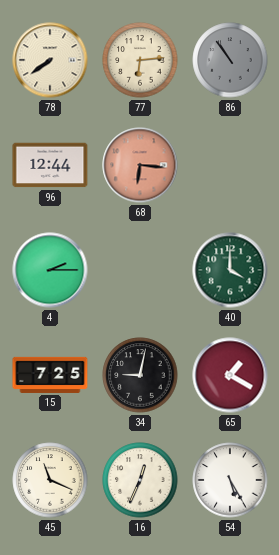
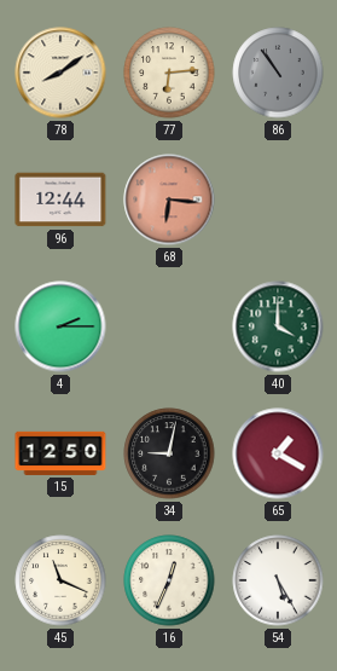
78: 7:39 -> 8:09 (60, 73)
15: 7:25 -> 12:50 (60, 453)
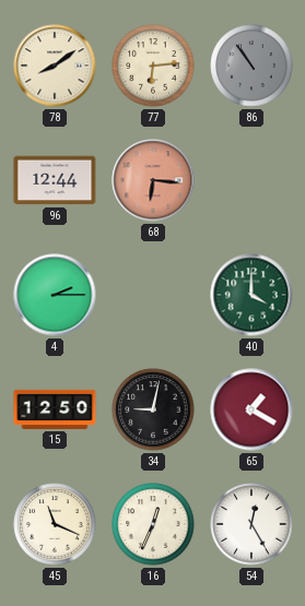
54: 5:25 -> 12:25 (251, 524)
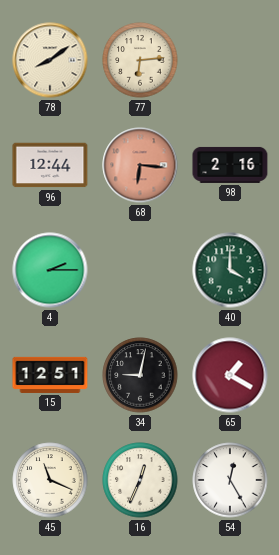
86: 10:54 -> none (251, 66)
98: none -> 2:16 (230, 165)
15: 12:50 -> 12:51 (50, 375)
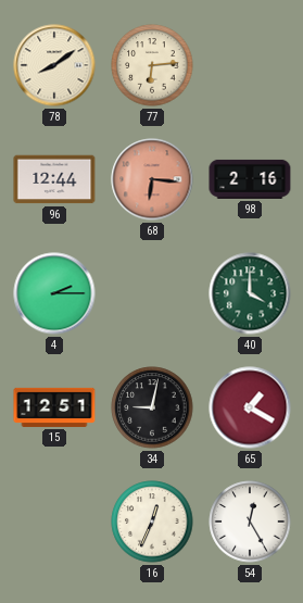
45: 11:19 -> none (50, 480)
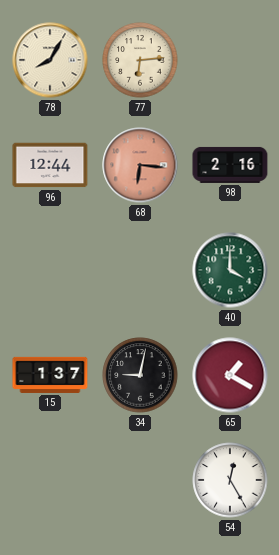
78: 8:09 -> 8:05 (50, 60)
4: 2:15 -> none (54, 293)
15: 12:51 -> 1:37 (50, 375)
16: 12:34 -> none (152, 522)
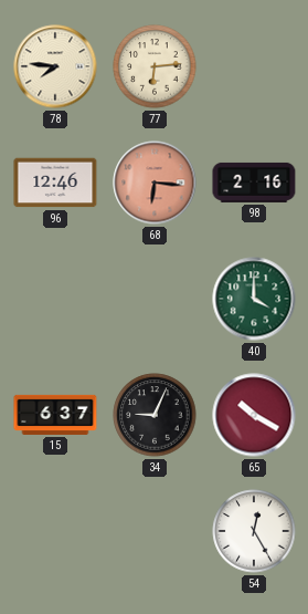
78: 8:05 -> 7:46 (55, 66)
96: 12:44 -> 12:46 (55, 183)
15: 1:37 -> 6:37 (55, 415)
34: 9:02 -> 9:04 (155, 415)
65: 1:20 -> 10:20 (254, 415)
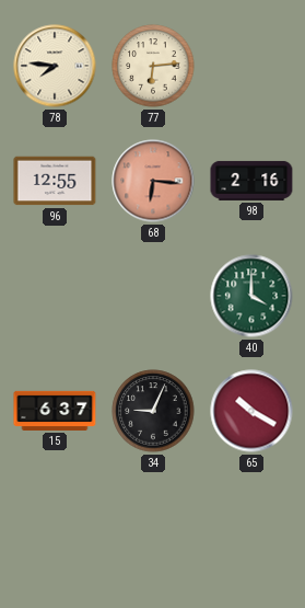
96: 12:46 -> 12:55 (55, 181)
54: 12:25 -> none (254, 531)
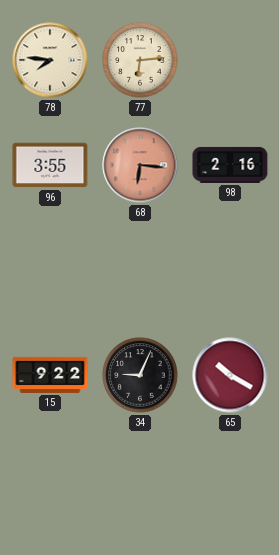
96: 12:55 -> 3:55 (50, 165)
40: 4:00 -> none (251, 296)
15: 6:37 -> 9:22 (50, 375)
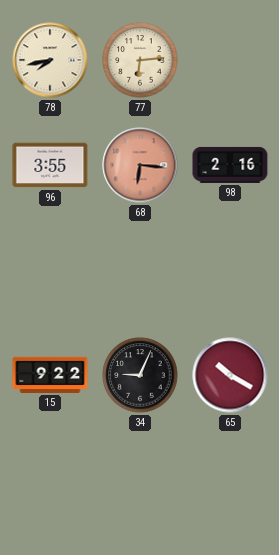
78: 7:46 -> 7:43 (50, 60)
